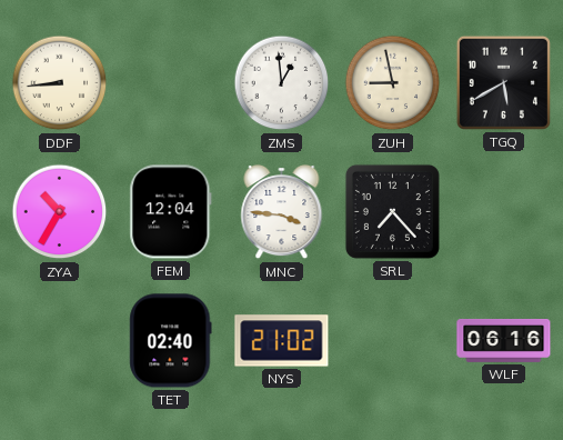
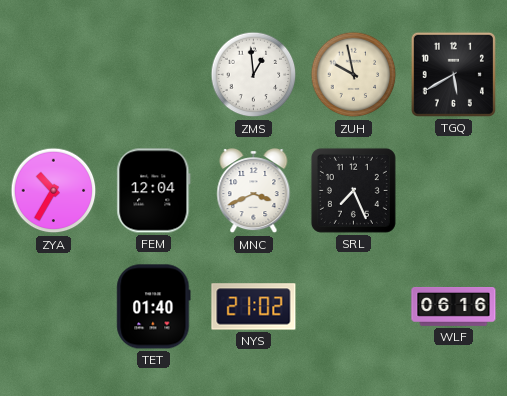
DDF: 8:44 -> none (60, 83)
ZUH: 8:58 -> 9:58 (354, 75)
MNC: 3:46 -> 3:41 (254, 192)
SRL: 7:23 -> 7:26 (353, 190)
TET: 02:40 -> 01:40 (154, 307)
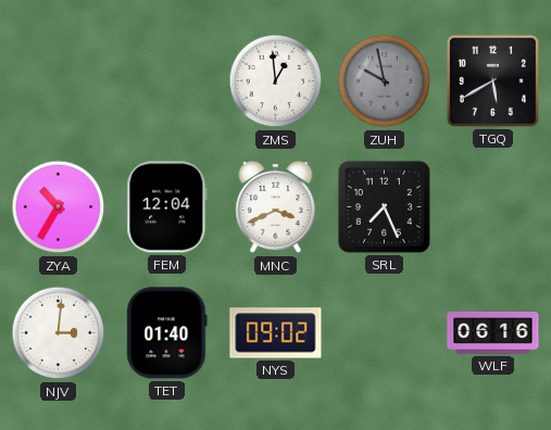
ZUH dial: cream -> grey (385, 81)
NJV: none -> 3:01 (59, 333)
NYS: 21:02 -> 09:02 (276, 333)
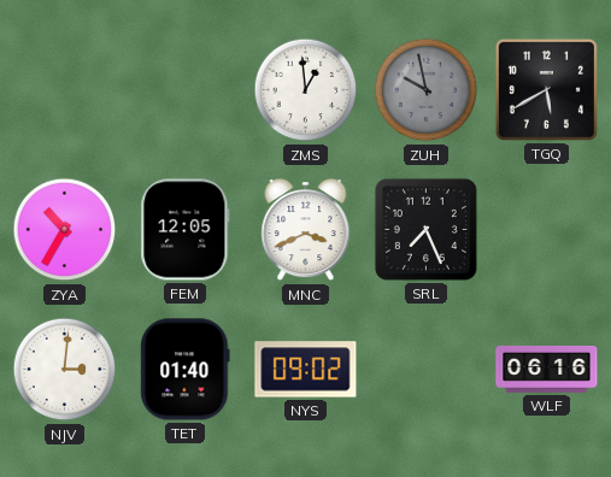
FEM: 12:04 -> 12:05 (186, 230)
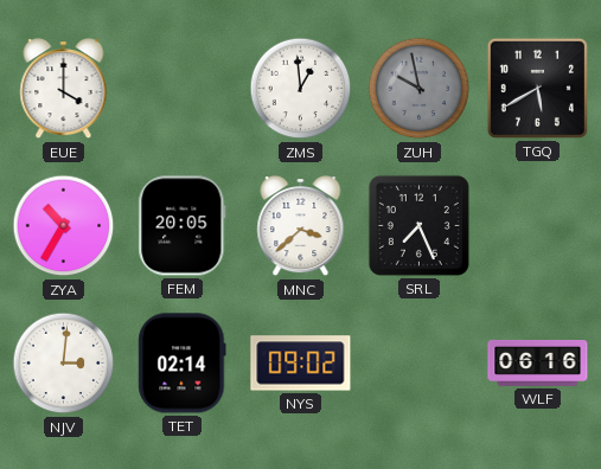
EUE: none -> 4:00 (64, 90)
FEM: 12:05 -> 20:05 (183, 226)
MNC: 3:41 -> 3:38 (301, 227)
TET: 01:40 -> 02:14 (183, 364)
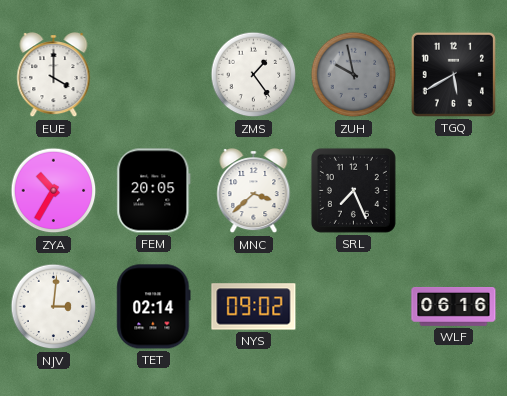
ZMS: 12:59 -> 1:24 (254, 75)
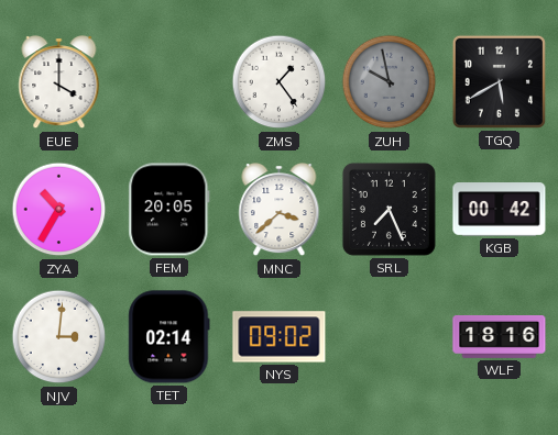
KGB: none -> 00:42 (500, 210)
WLF: 06:16 -> 18:16 (500, 337)
